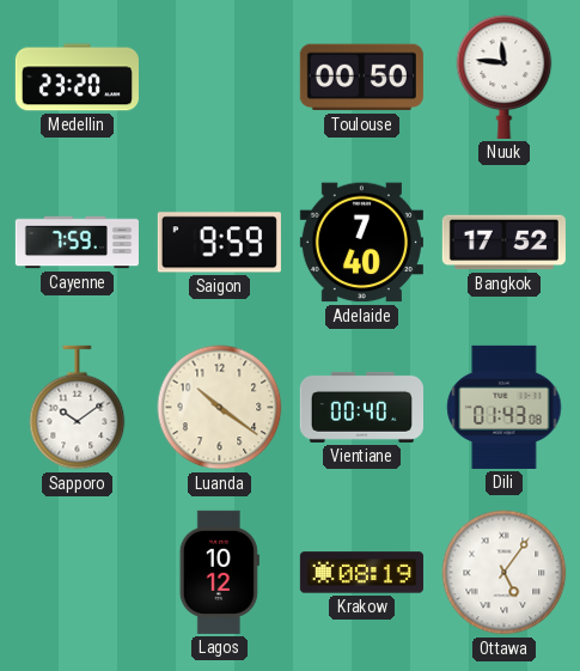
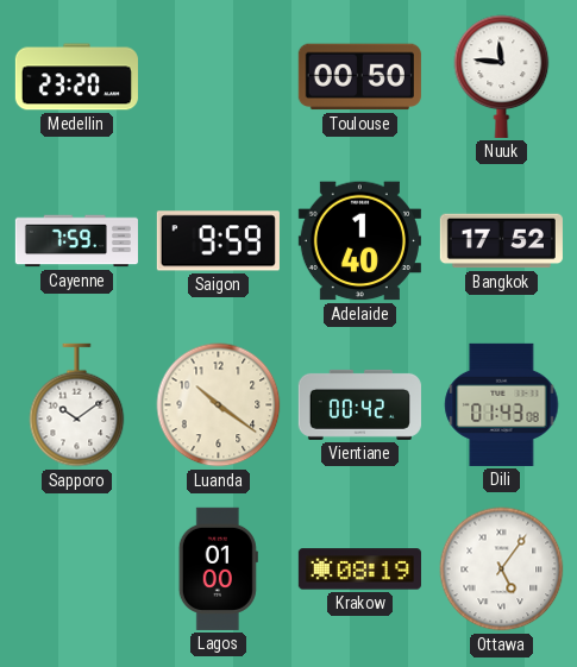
Adelaide: 7:40 -> 1:40 (359, 241)
Vientiane: 00:40 -> 00:42 (359, 404)
Lagos: 10:12 -> 01:00 (218, 568)
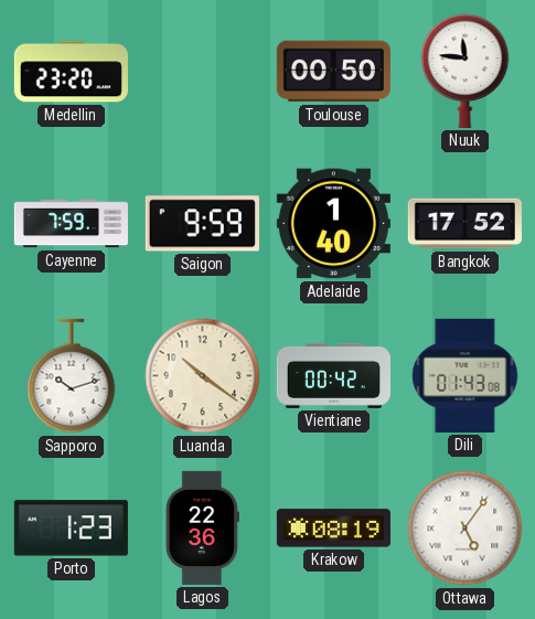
Sapporo: 10:09 -> 10:12 (72, 376)
Porto: none -> 1:23 (71, 529)
Lagos: 01:00 -> 22:36 (202, 527)
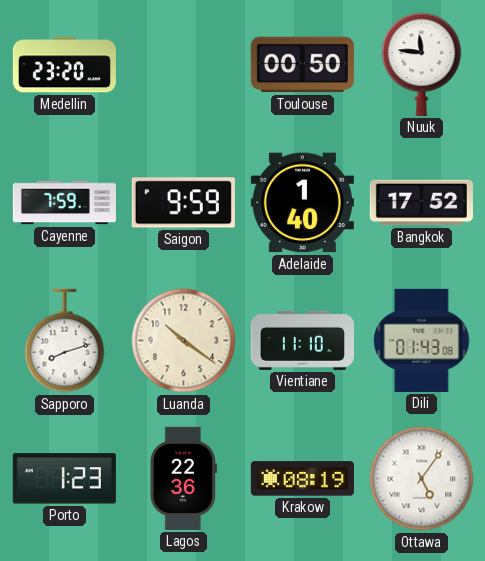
Sapporo: 10:12 -> 8:12 (65, 341)
Vientiane: 00:42 -> 11:10 (302, 340)
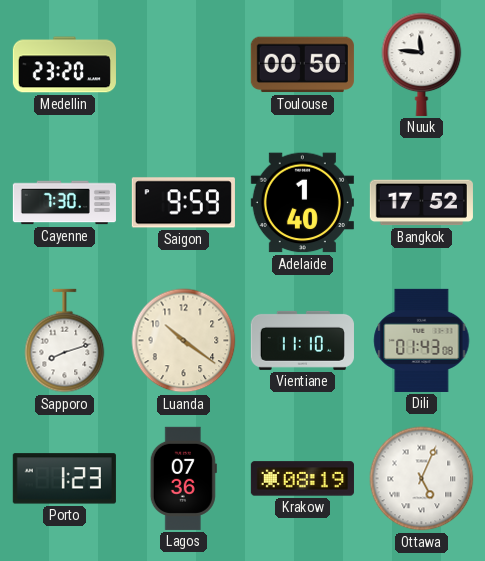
Cayenne: 7:59 -> 7:30 (64, 203)
Lagos: 22:36 -> 07:36 (183, 478)
Ottawa: 5:06 -> 5:04 (422, 479)
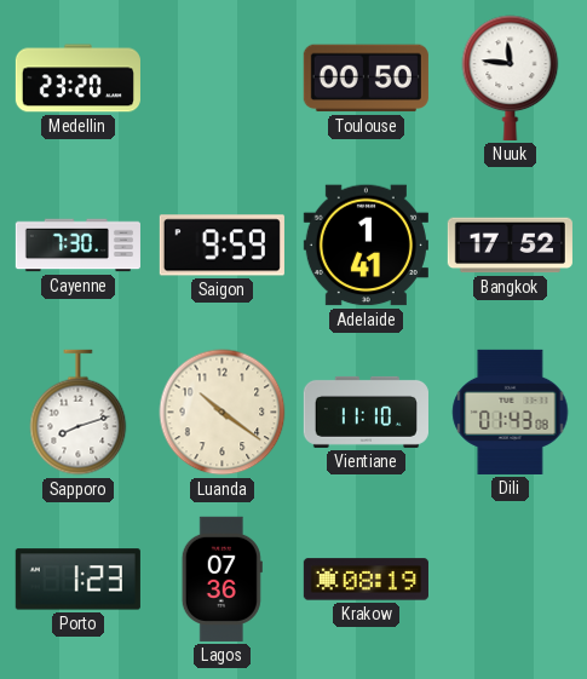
Adelaide: 1:40 -> 1:41 (366, 246)
Ottawa: 5:04 -> none (422, 479)
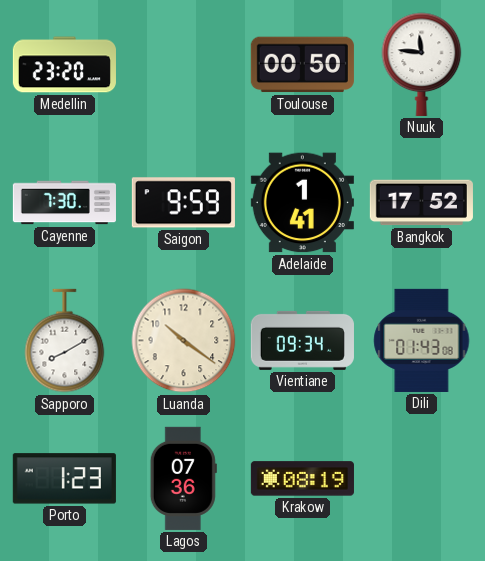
Sapporo: 8:12 -> 8:10 (65, 341)
Vientiane: 11:10 -> 09:34 (302, 340)
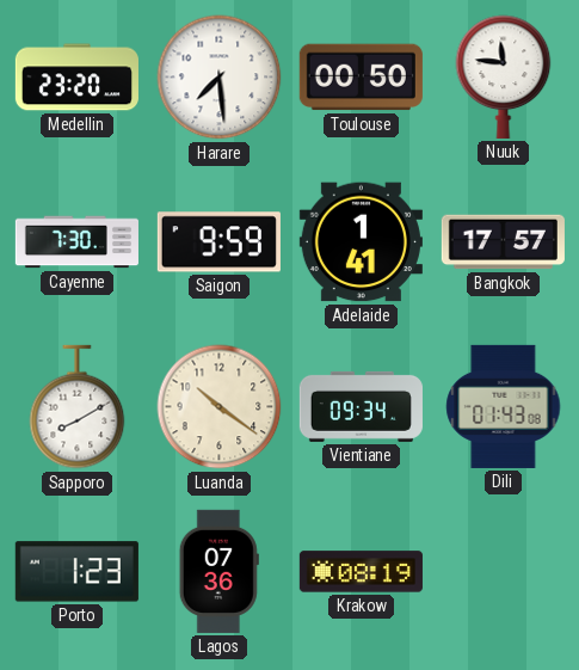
Harare: none -> 7:29 (220, 78)
Bangkok: 17:52 -> 17:57 (503, 242)
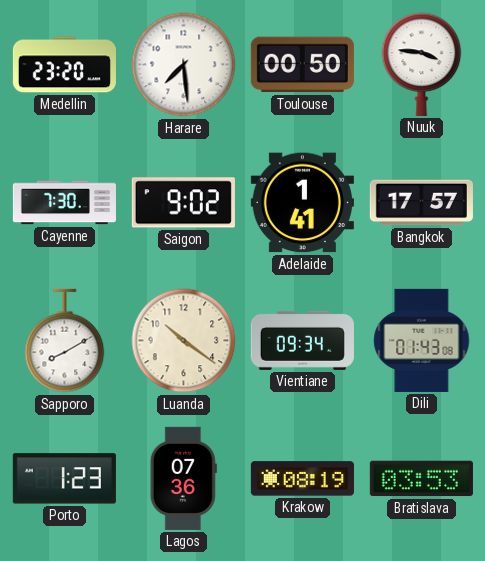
Nuuk: 11:46 -> 3:46 (422, 64)
Saigon: 9:59 -> 9:02 (183, 203)
Bratislava: none -> 03:53 (421, 479)
